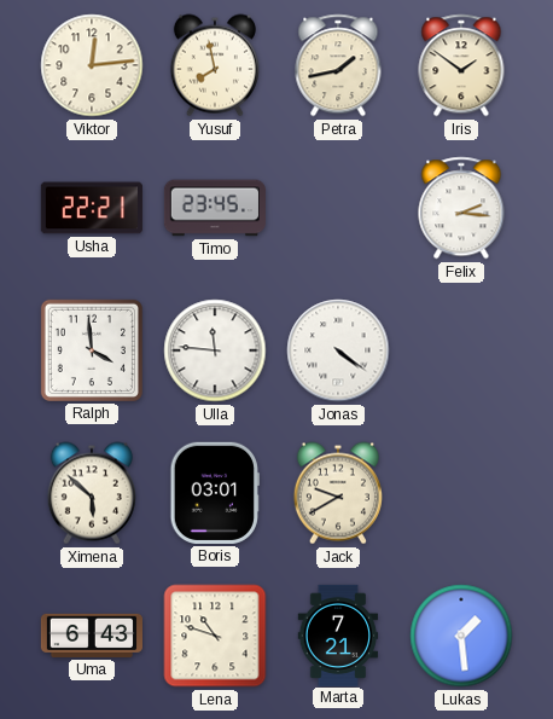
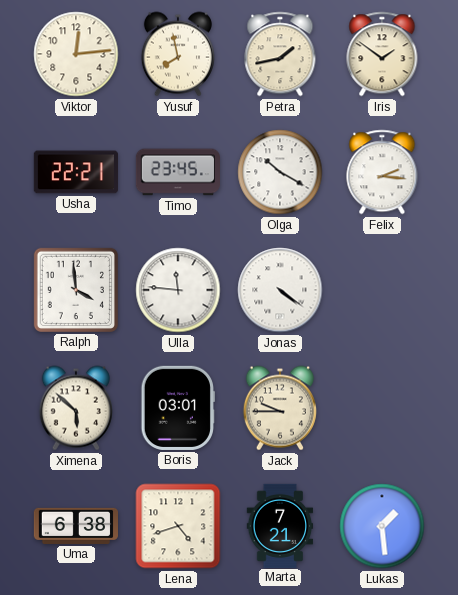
Olga: none -> 10:20 (280, 172)
Jack: 9:40 -> 9:45 (280, 408)
Uma: 6:43 -> 6:38 (75, 526)
Lena: 10:48 -> 4:42 (178, 526)
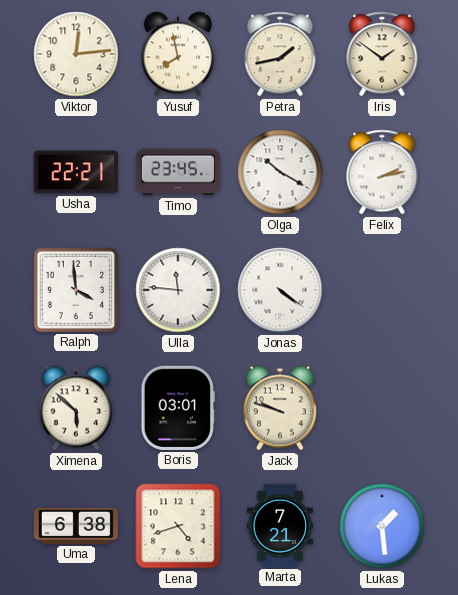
Felix: 2:16 -> 2:13 (382, 172)
Jack: 9:45 -> 9:48 (280, 408)
